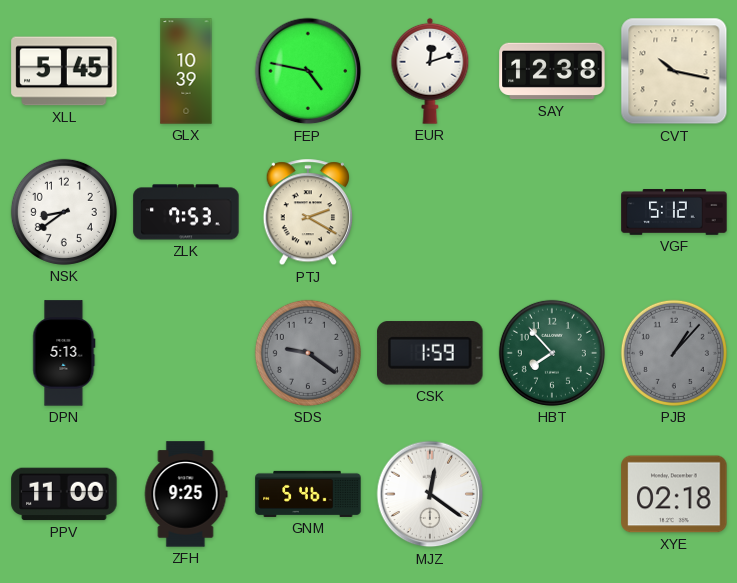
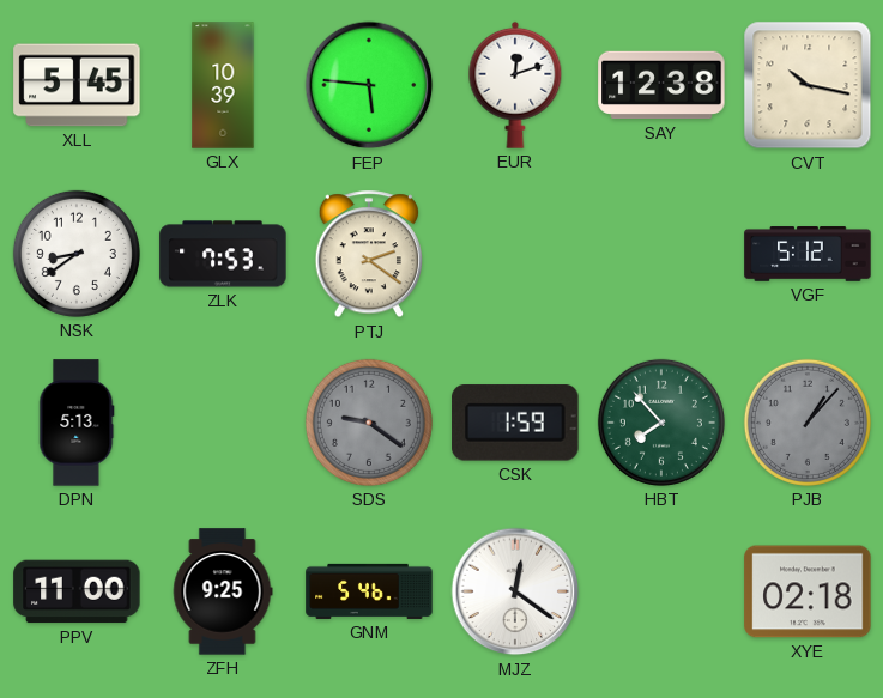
FEP: 4:47 -> 5:46 (369, 85)
PTJ: 2:20 -> 2:21 (368, 255)
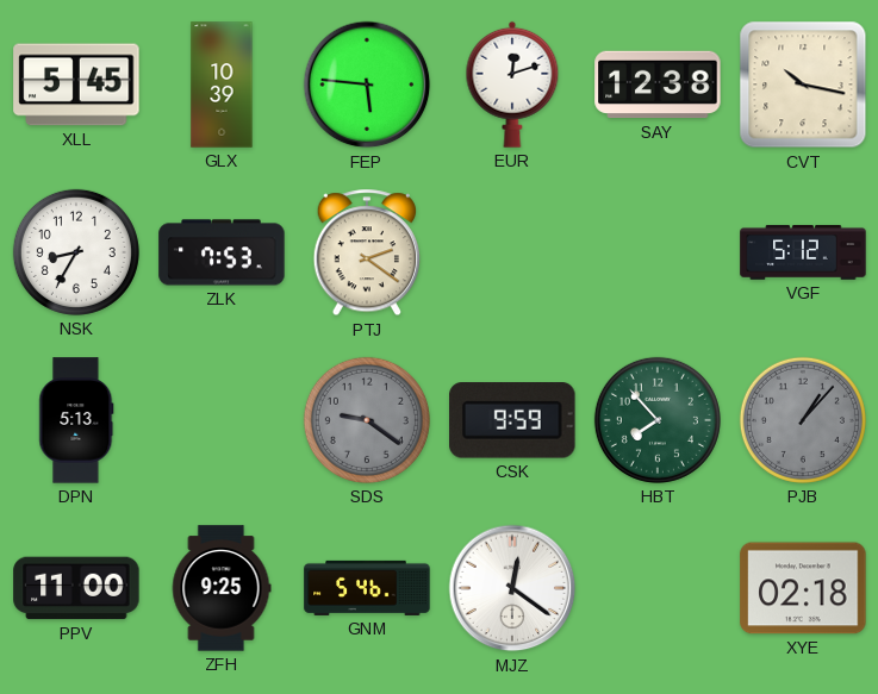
NSK: 8:39 -> 8:35 (76, 252)
CSK: 1:59 -> 9:59 (512, 420)
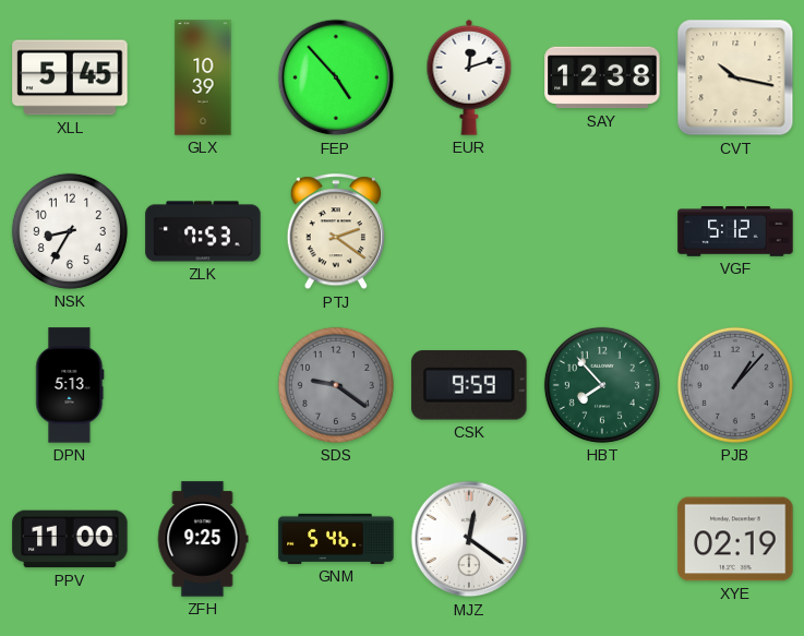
FEP: 5:46 -> 4:53 (336, 77)
XYE: 02:18 -> 02:19 (735, 539)
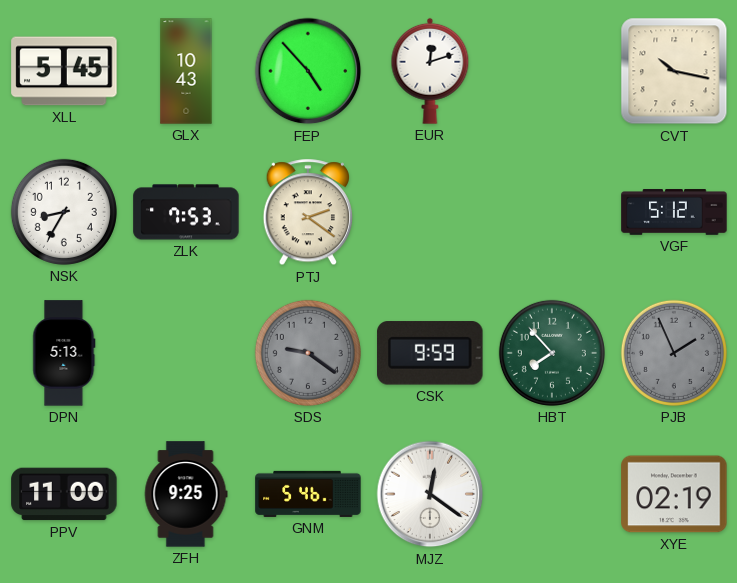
GLX: 10:39 -> 10:43 (186, 71)
SAY: 12:38 -> none (602, 77)
PJB: 1:07 -> 1:56 (674, 353)
